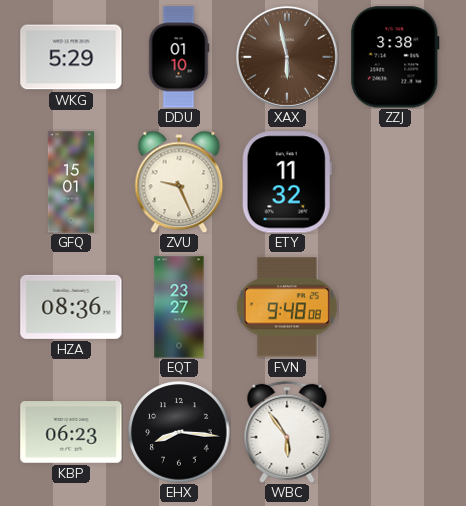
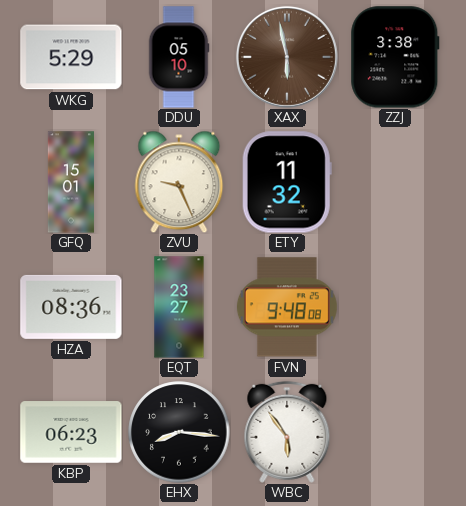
DDU: 01:10 -> 05:10 (179, 57)
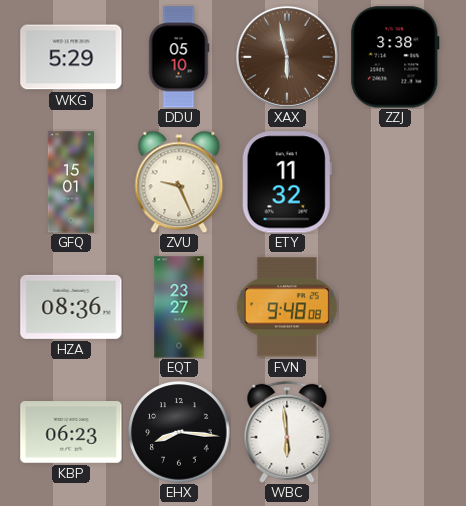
WBC: 5:54 -> 5:59 (287, 432)
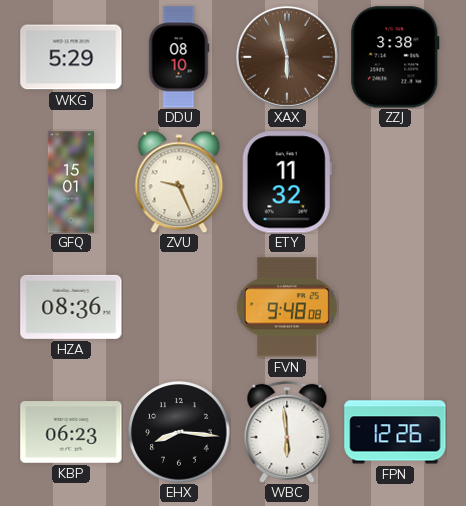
DDU: 05:10 -> 08:10 (179, 57)
EQT: 23:27 -> none (179, 307)
FPN: none -> 12:26 (395, 432)
